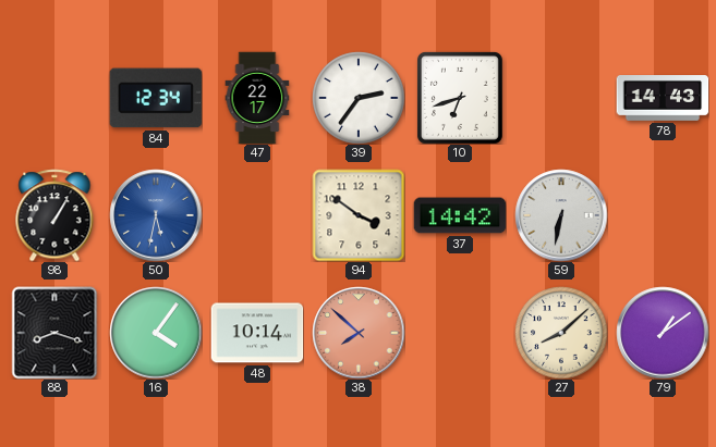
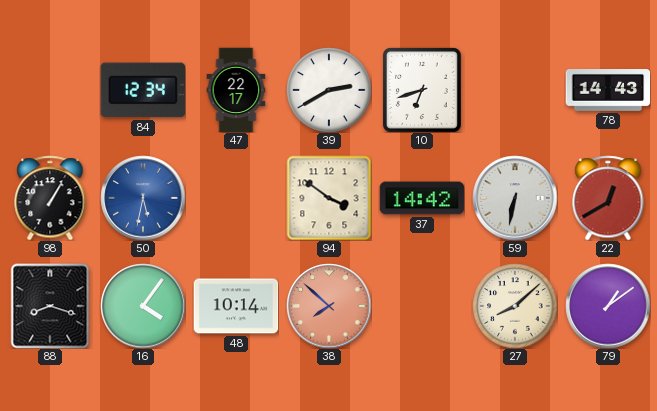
39: 2:36 -> 2:40 (329, 90)
22: none -> 12:40 (608, 198)
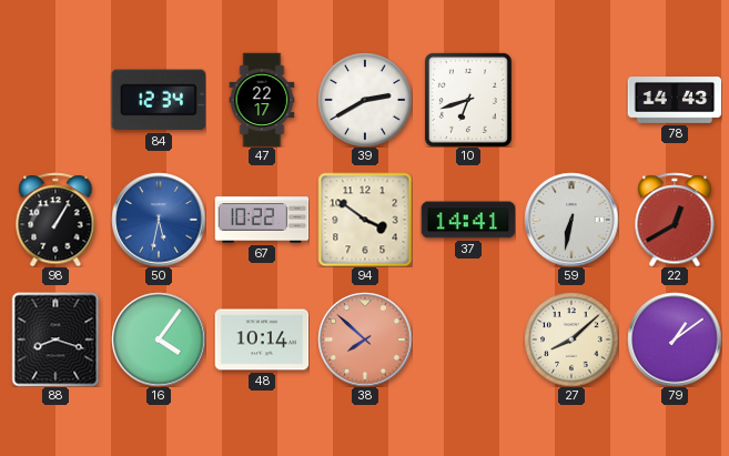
67: none -> 10:22 (262, 220)
37: 14:42 -> 14:41 (468, 220)
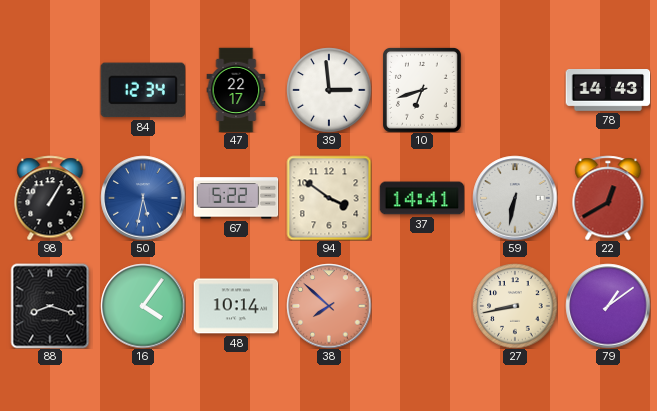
39: 2:40 -> 2:59 (329, 90)
67: 10:22 -> 5:22 (236, 198)
27: 8:08 -> 8:43 (515, 306)
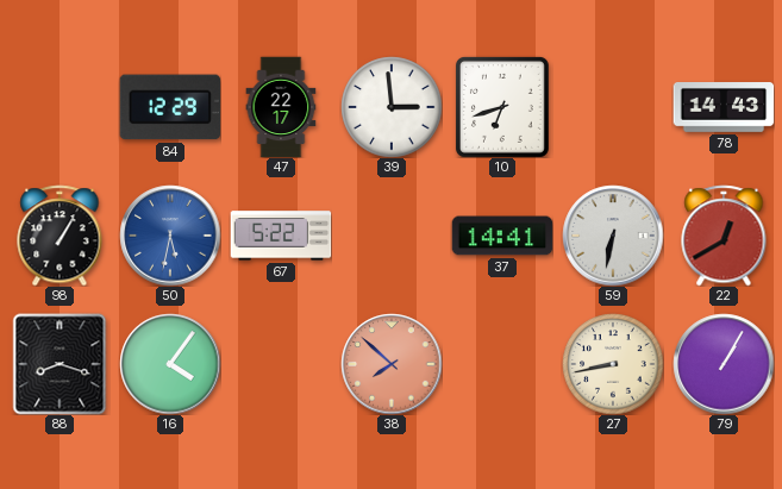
84: 12:34 -> 12:29 (170, 107)
94: 3:51 -> none (329, 198)
48: 10:14 -> none (236, 306)
79: 1:09 -> 1:05 (724, 364)
